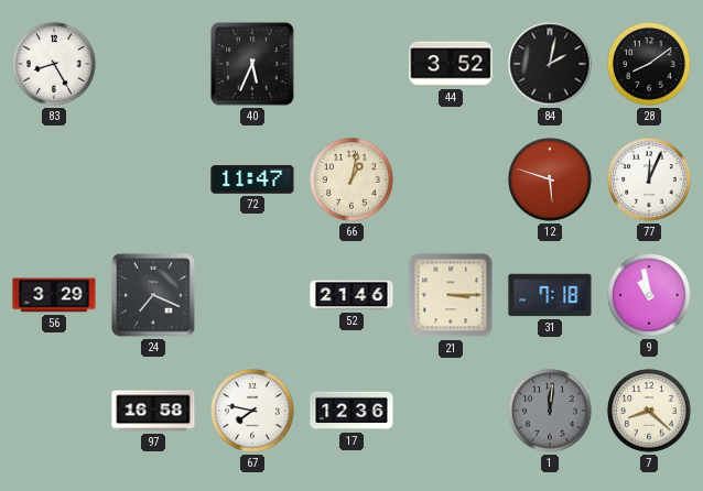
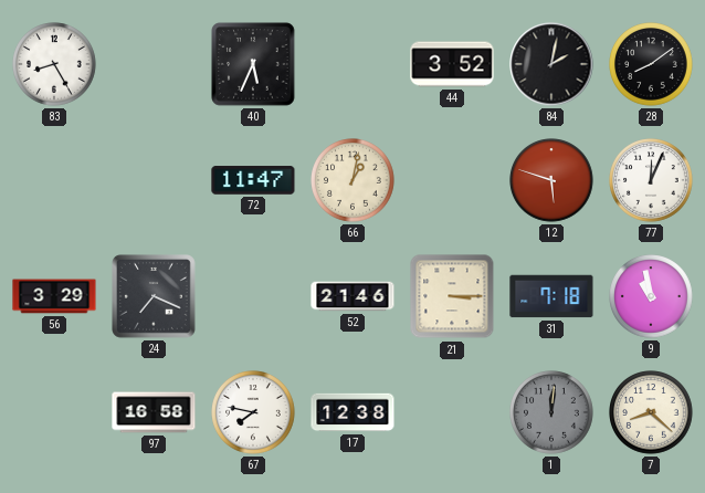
17: 12:36 -> 12:38 (352, 412)
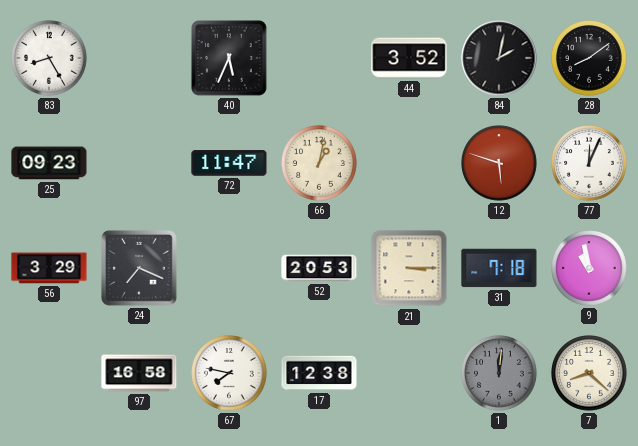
25: none -> 09:23 (49, 163)
52: 21:46 -> 20:53 (319, 268)
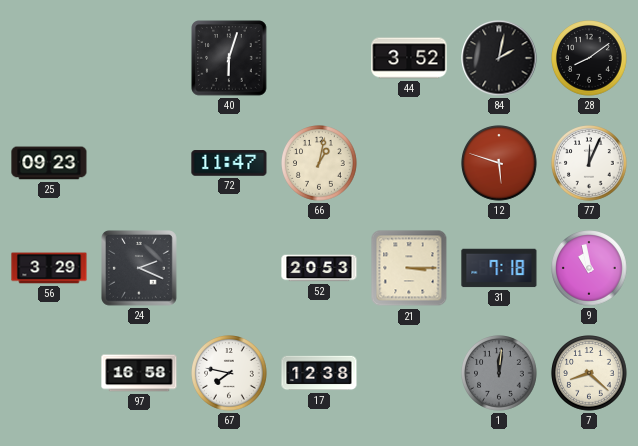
83: 8:25 -> none (49, 58)
40: 5:34 -> 6:03 (229, 58)
24: 7:19 -> 2:19 (140, 269)
